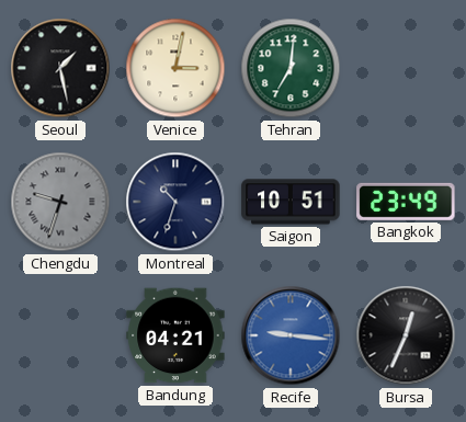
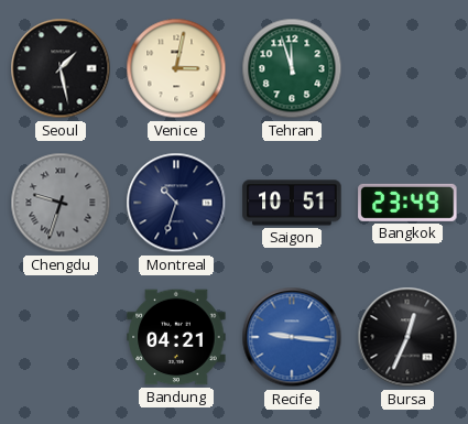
Tehran: 7:01 -> 11:57 (292, 68)
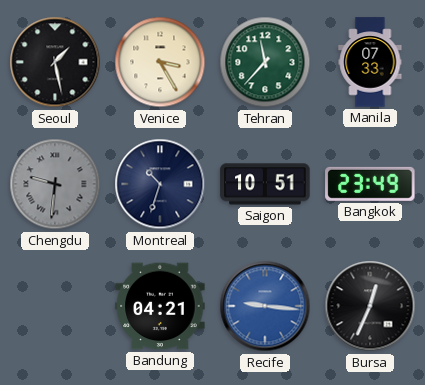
Venice: 3:02 -> 3:25 (160, 62)
Tehran: 11:57 -> 11:37 (265, 62)
Manila: none -> 07:33 (370, 62)
Chengdu: 9:33 -> 9:31 (55, 184)
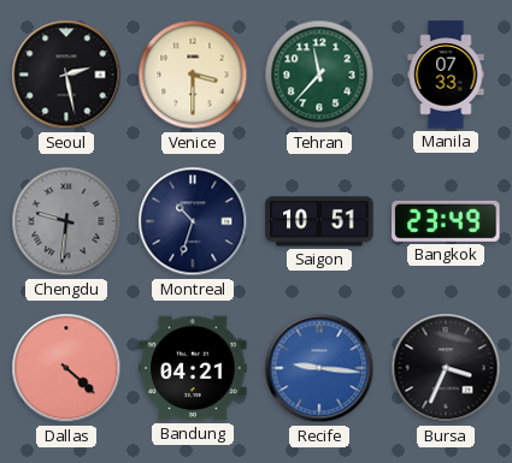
Seoul: 1:28 -> 2:28 (66, 75)
Venice: 3:25 -> 3:30 (193, 75)
Dallas: none -> 4:22 (66, 368)
Bursa: 12:34 -> 3:34 (446, 368)
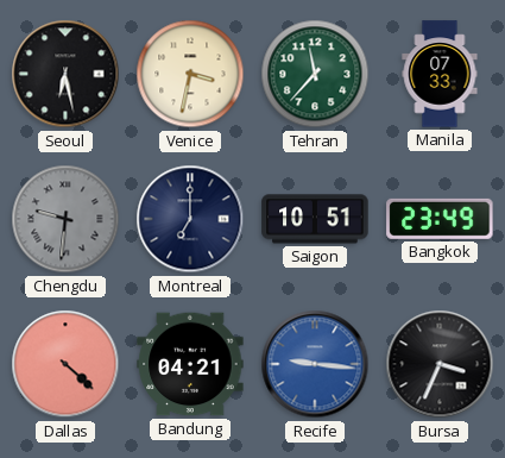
Seoul: 2:28 -> 6:28 (65, 74)
Venice: 3:30 -> 3:32 (190, 74)
Montreal: 10:33 -> 7:00 (190, 219)
